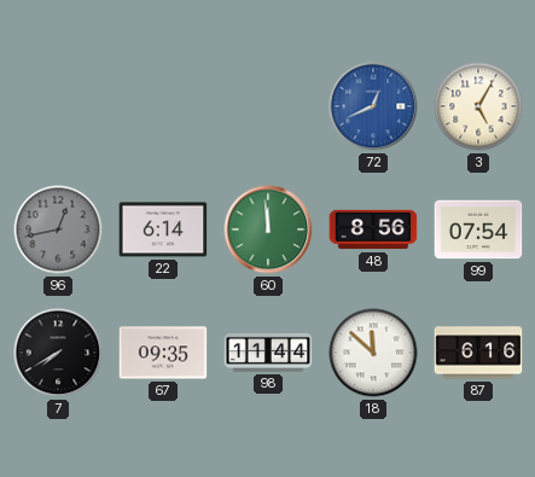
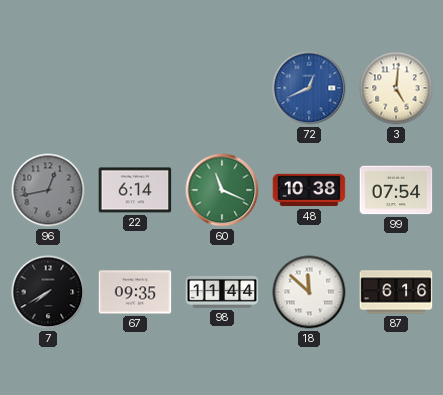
3: 5:05 -> 5:01 (396, 88)
60: 11:59 -> 11:19 (222, 190)
48: 8:56 -> 10:38 (309, 190)
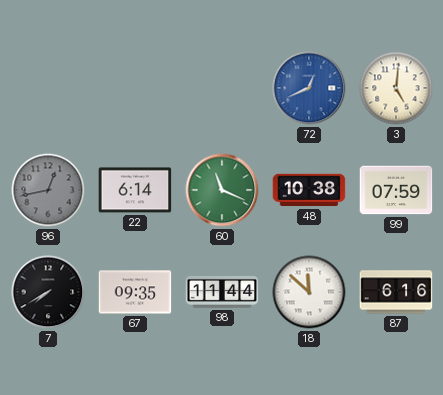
99: 07:54 -> 07:59 (396, 190)
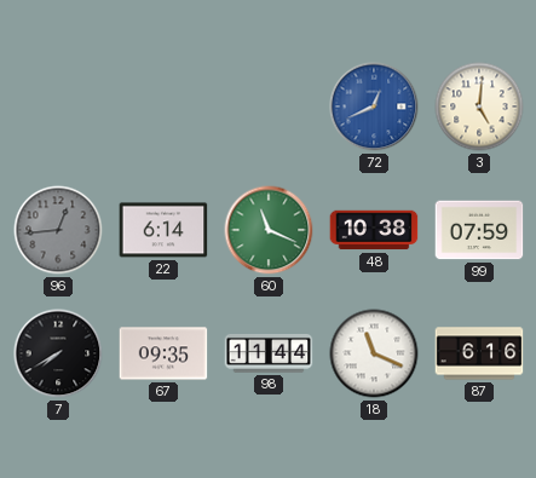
96: 12:43 -> 12:44 (58, 230)
18: 11:52 -> 11:19 (374, 353)
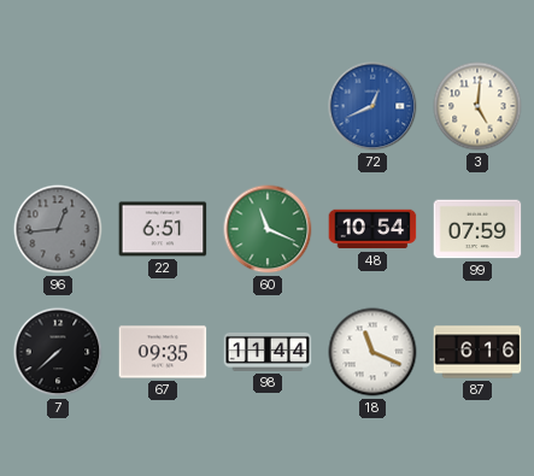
22: 6:14 -> 6:51 (163, 229)
48: 10:38 -> 10:54 (372, 229)
7: 7:40 -> 7:38 (58, 352)
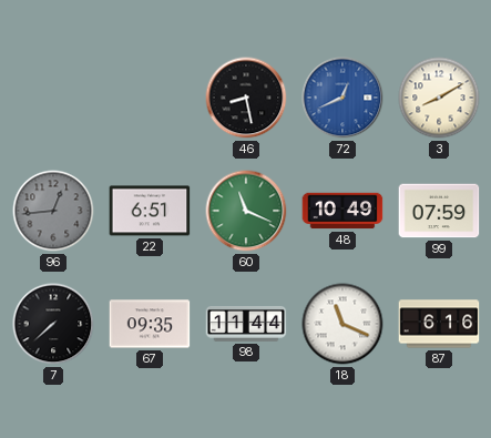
46: none -> 8:28 (246, 98)
3: 5:01 -> 8:10 (439, 98)
48: 10:54 -> 10:49 (342, 211)
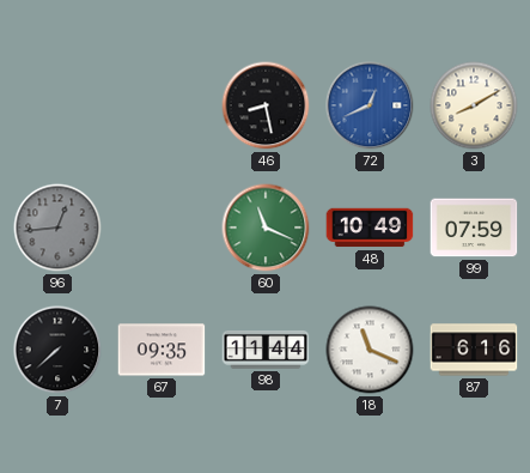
22: 6:51 -> none (150, 211)
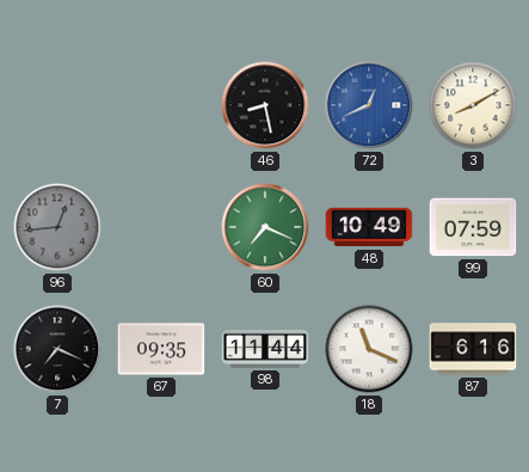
60: 11:19 -> 7:19 (265, 227)
7: 7:38 -> 7:19 (57, 349)
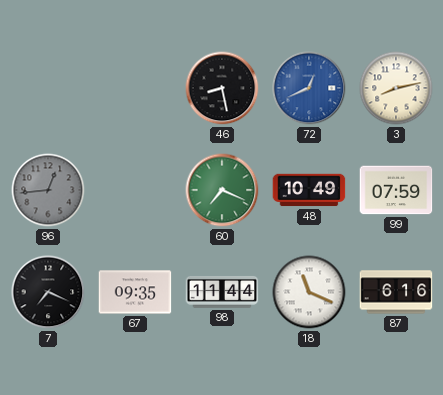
3: 8:10 -> 8:13 (396, 88)
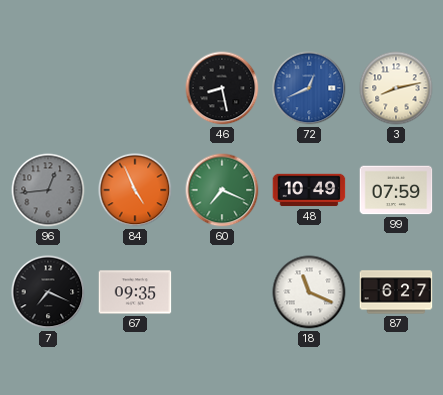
84: none -> 4:56 (135, 190)
98: 11:44 -> none (222, 292)
87: 6:16 -> 6:27 (396, 292)
